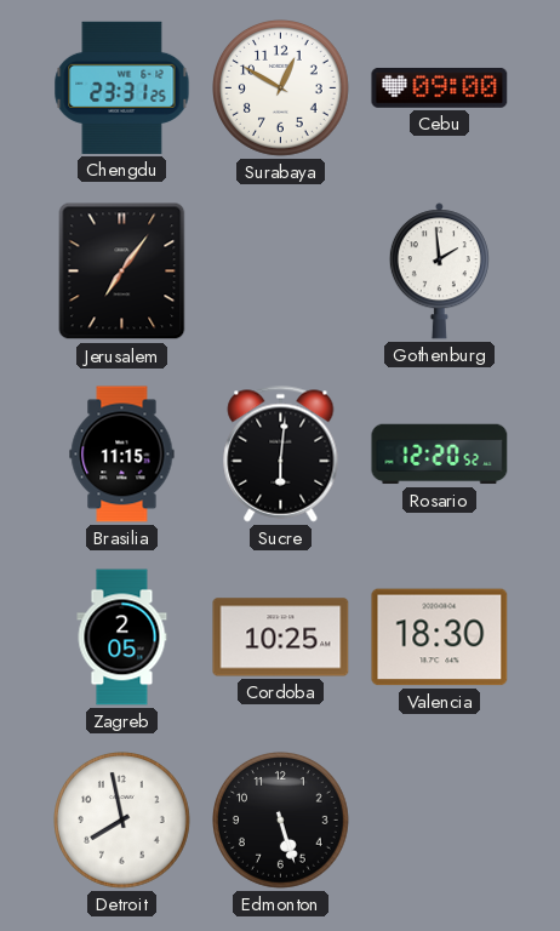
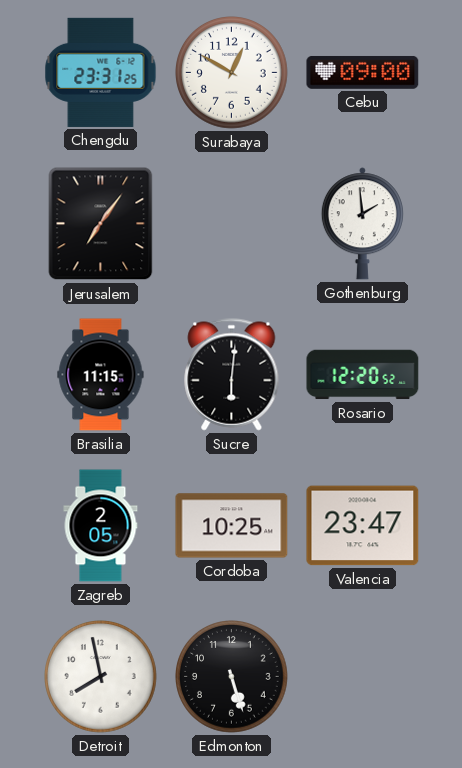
Valencia: 18:30 -> 23:47 (363, 526)
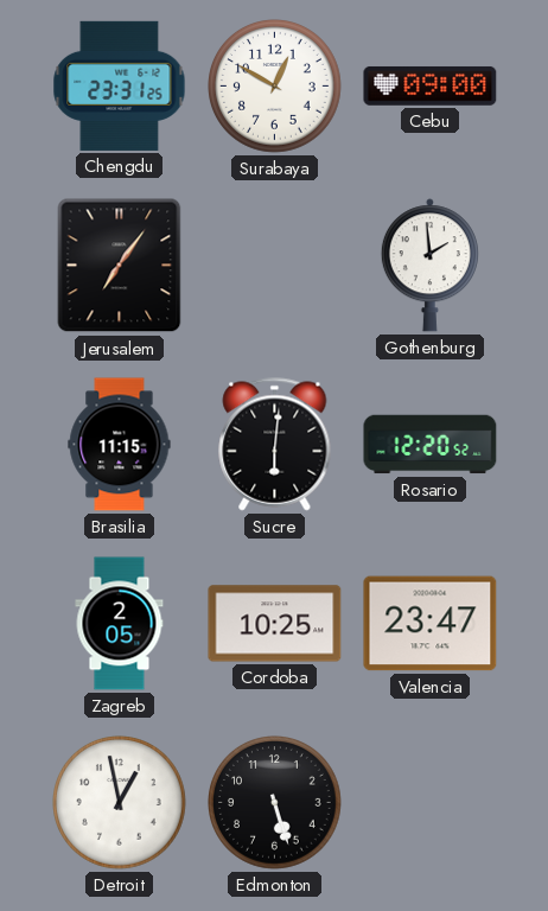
Detroit: 7:58 -> 12:58 (120, 803)
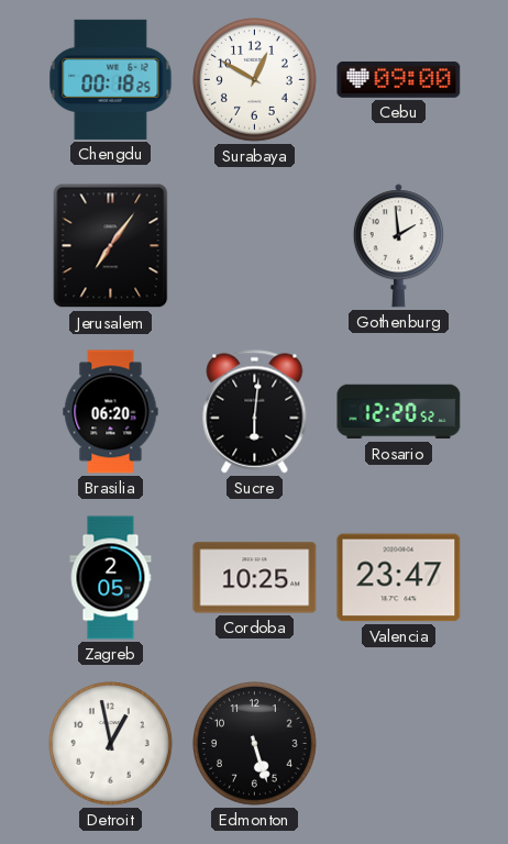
Chengdu: 23:31 -> 00:18 (111, 79)
Brasilia: 11:15 -> 06:20 (111, 412)
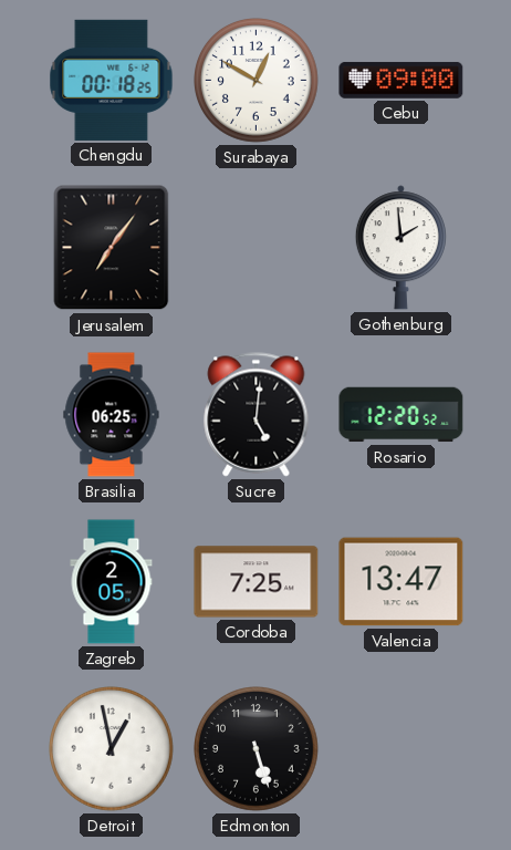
Brasilia: 06:20 -> 06:25 (112, 415)
Sucre: 6:01 -> 5:01 (257, 415)
Cordoba: 10:25 -> 7:25 (257, 582)
Valencia: 23:47 -> 13:47 (401, 582)
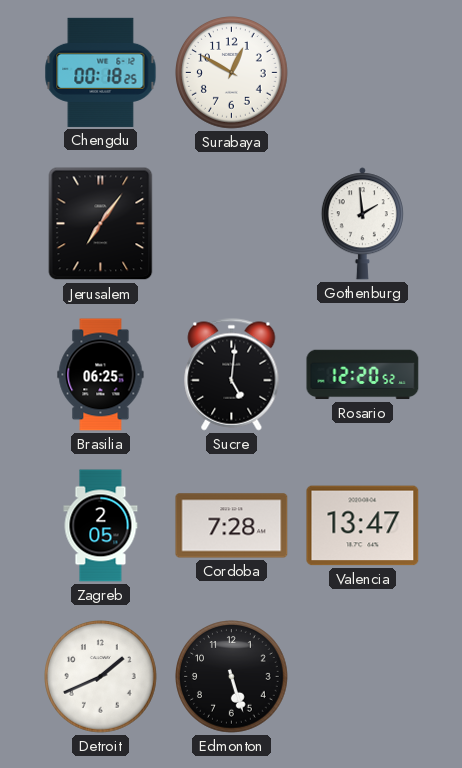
Cebu: 09:00 -> none (401, 80)
Cordoba: 7:25 -> 7:28 (232, 526)
Detroit: 12:58 -> 1:41 (101, 677)
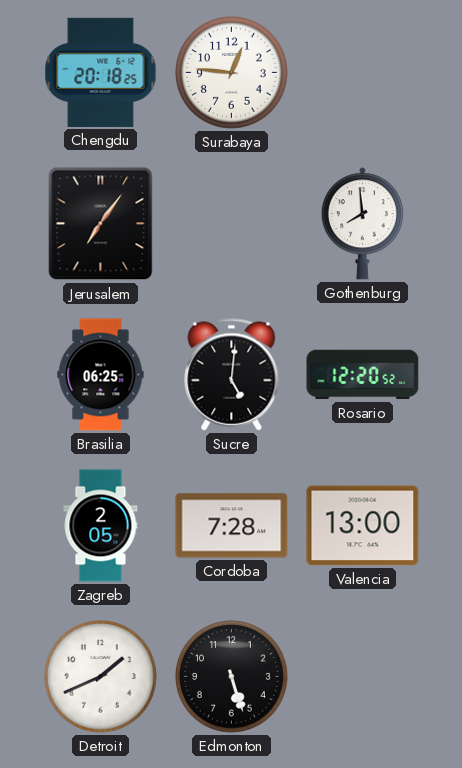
Chengdu: 00:18 -> 20:18 (101, 72)
Surabaya: 12:50 -> 12:46 (232, 73)
Gothenburg: 1:59 -> 7:59 (362, 224)
Valencia: 13:47 -> 13:00 (363, 526)
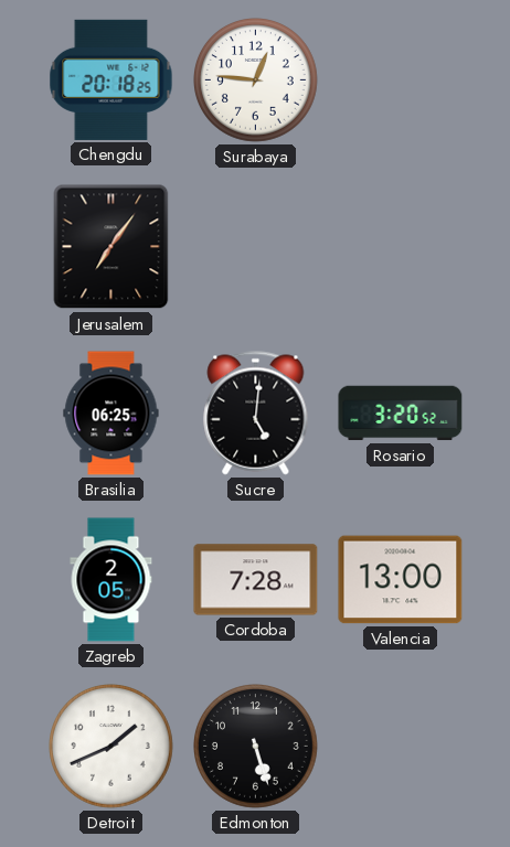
Gothenburg: 7:59 -> none (362, 224)
Rosario: 12:20 -> 3:20 (401, 414)
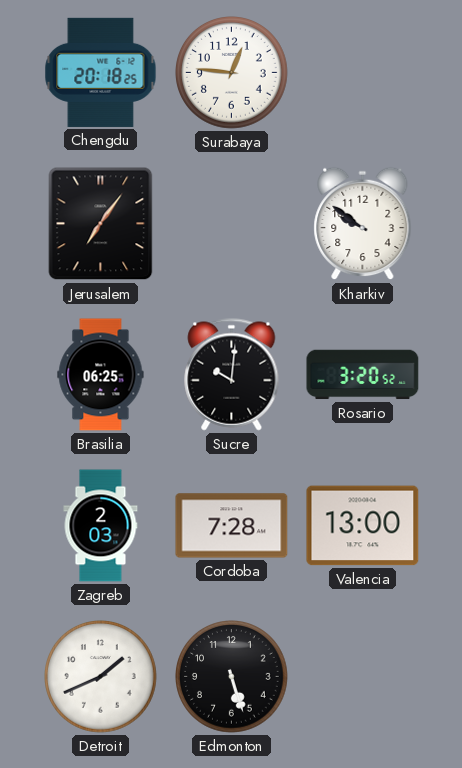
Kharkiv: none -> 9:51 (363, 224)
Sucre: 5:01 -> 10:01 (232, 375)
Zagreb: 2:05 -> 2:03 (101, 526)
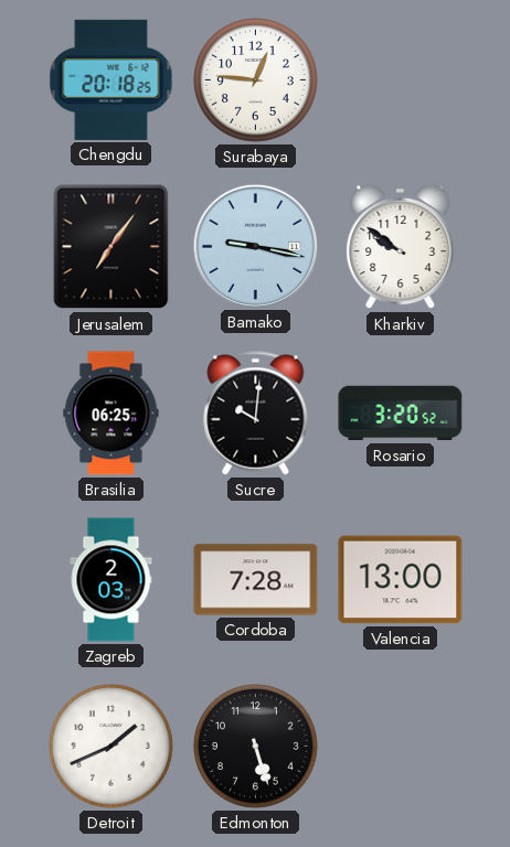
Bamako: none -> 9:17 (255, 246)
